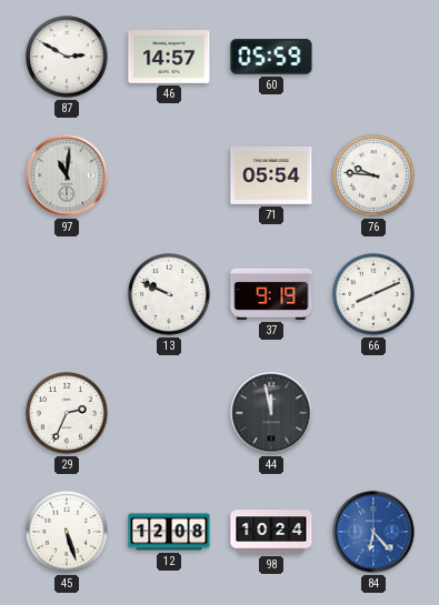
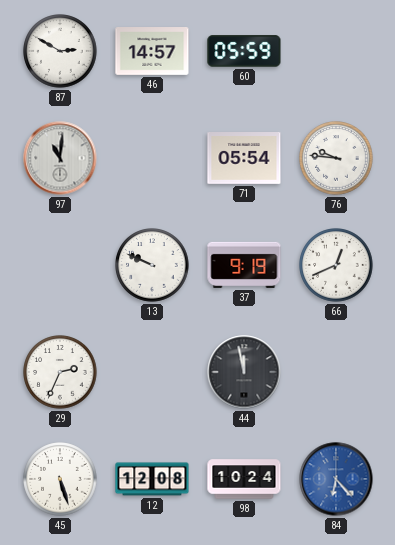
66: 8:11 -> 12:41 (336, 265)
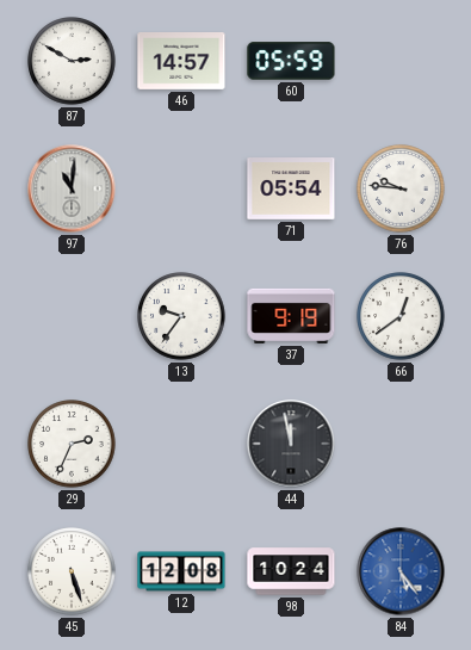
13: 9:49 -> 9:36 (181, 316)
66: 12:41 -> 12:39 (401, 316)
84: 6:23 -> 5:24 (401, 571)
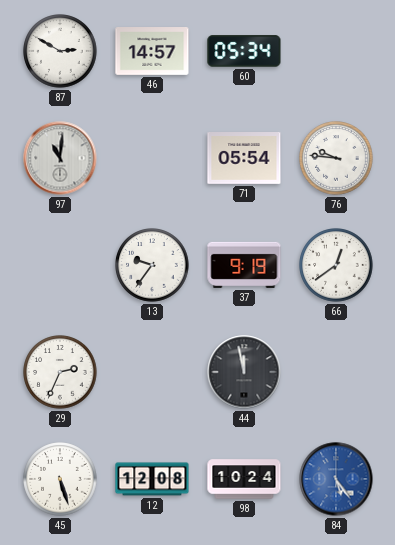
60: 05:59 -> 05:34 (244, 51)
